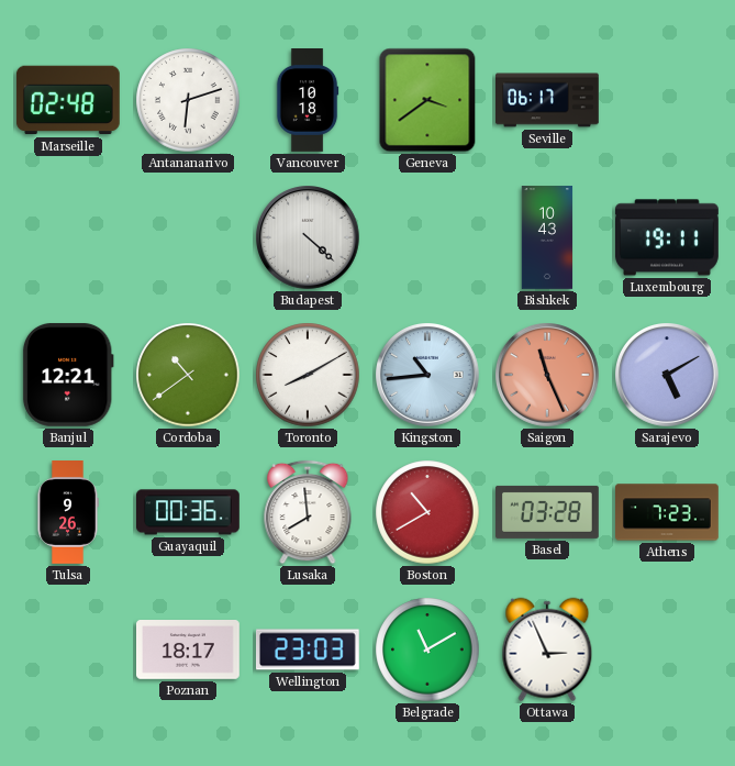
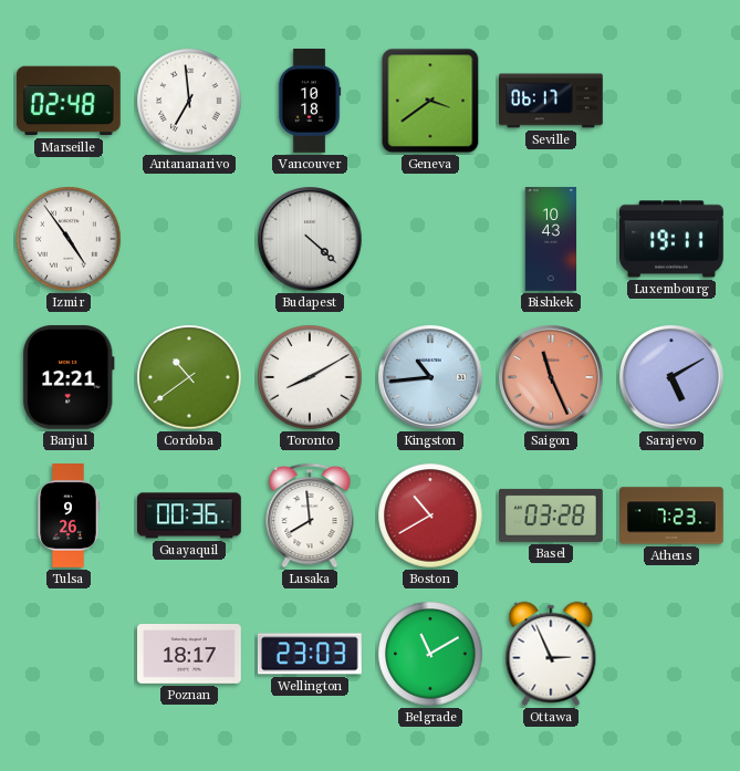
Antananarivo: 6:12 -> 6:59 (189, 101)
Izmir: none -> 4:54 (69, 239)
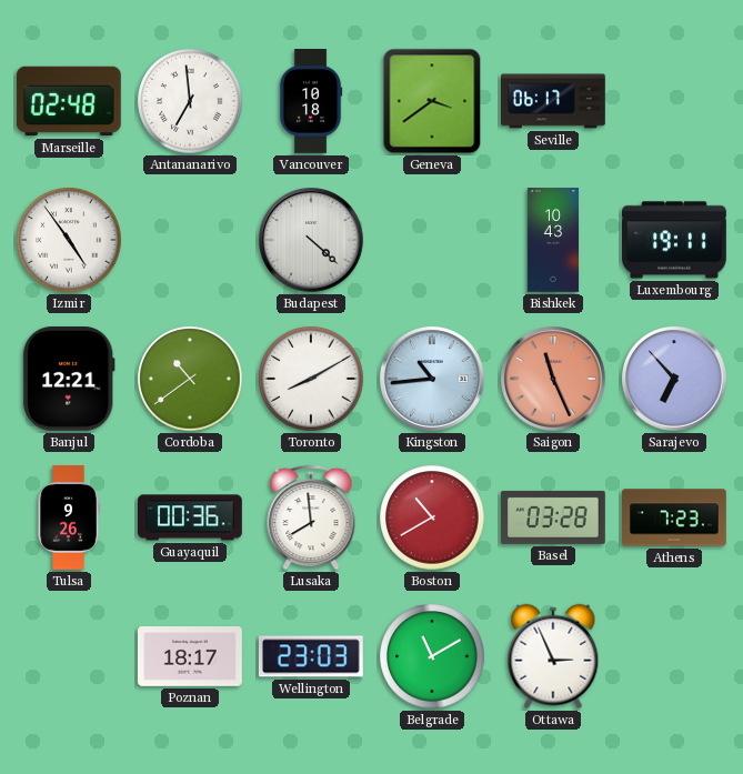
Sarajevo: 5:10 -> 6:53 (674, 379)
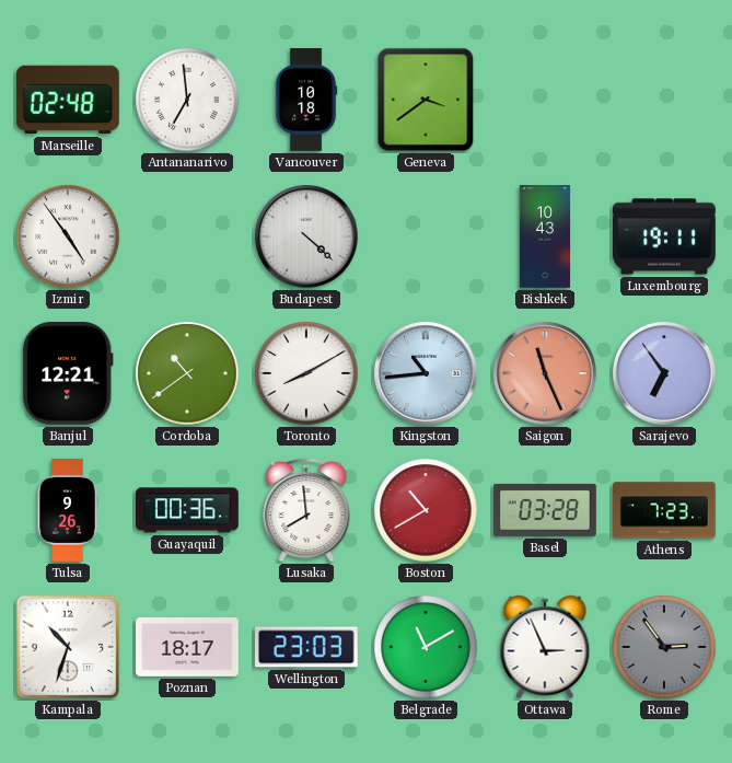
Seville: 06:17 -> none (554, 101)
Sarajevo: 6:53 -> 6:54 (664, 373)
Kampala: none -> 10:33 (68, 647)
Rome: none -> 2:54 (664, 647)
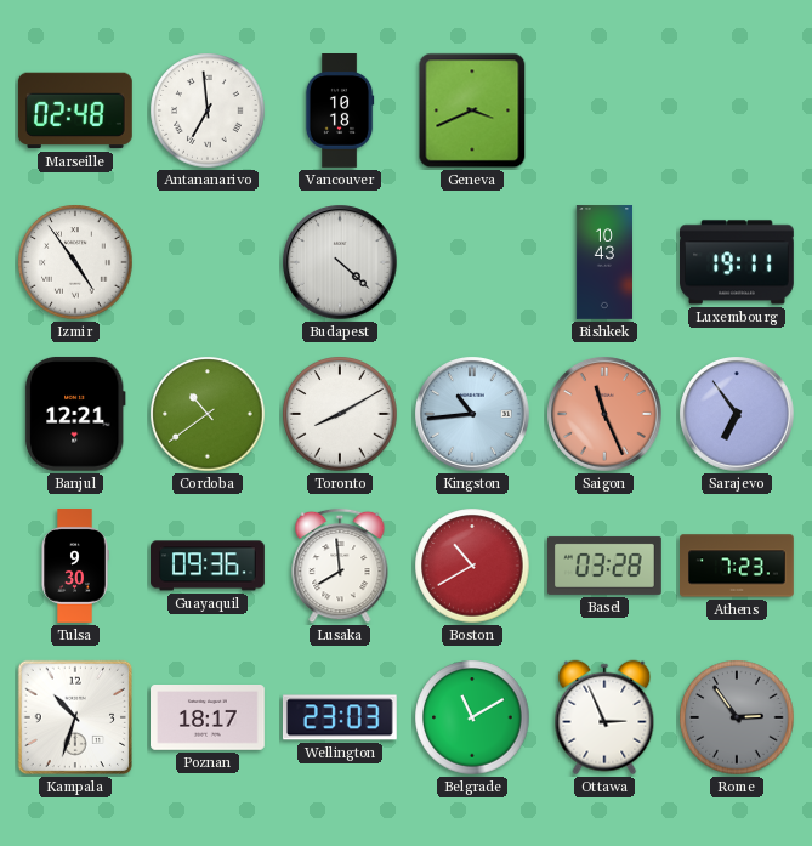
Geneva: 3:39 -> 3:41 (472, 110)
Tulsa: 9:26 -> 9:30 (75, 567)
Guayaquil: 00:36 -> 09:36 (209, 566)
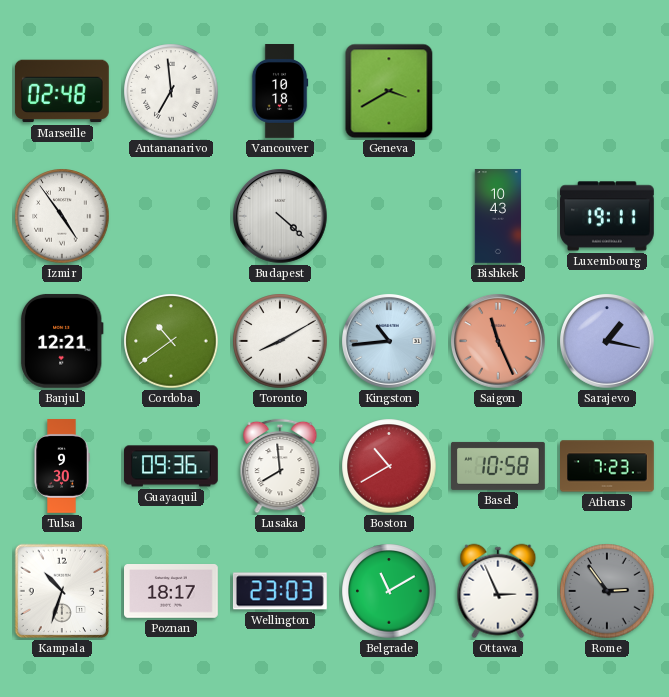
Geneva: 3:41 -> 3:40 (389, 91)
Sarajevo: 6:54 -> 1:17 (607, 341)
Basel: 03:28 -> 10:58 (499, 466)
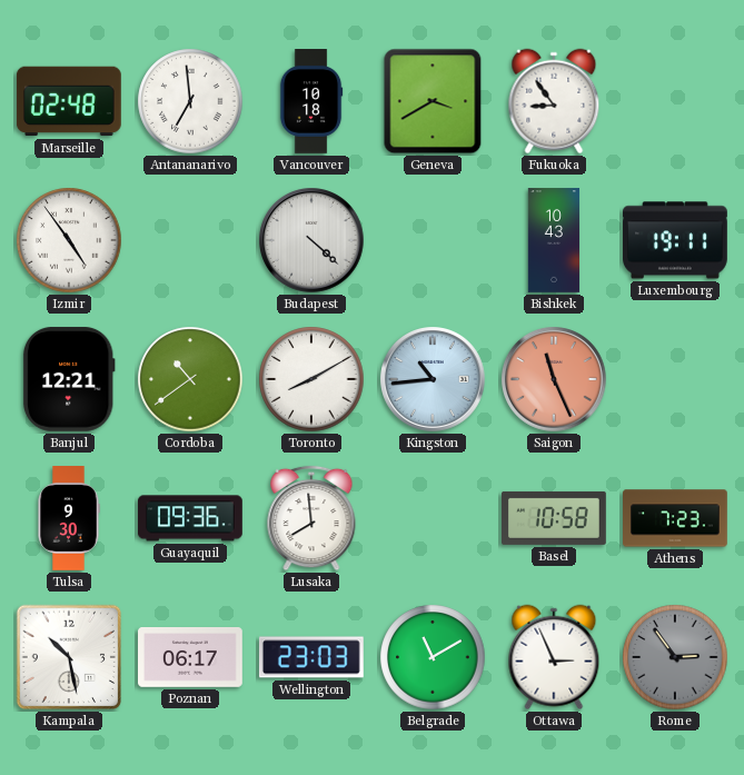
Fukuoka: none -> 8:54 (554, 101)
Sarajevo: 1:17 -> none (607, 341)
Boston: 10:40 -> none (389, 466)
Kampala: 10:33 -> 10:28 (69, 657)
Poznan: 18:17 -> 06:17 (191, 658)
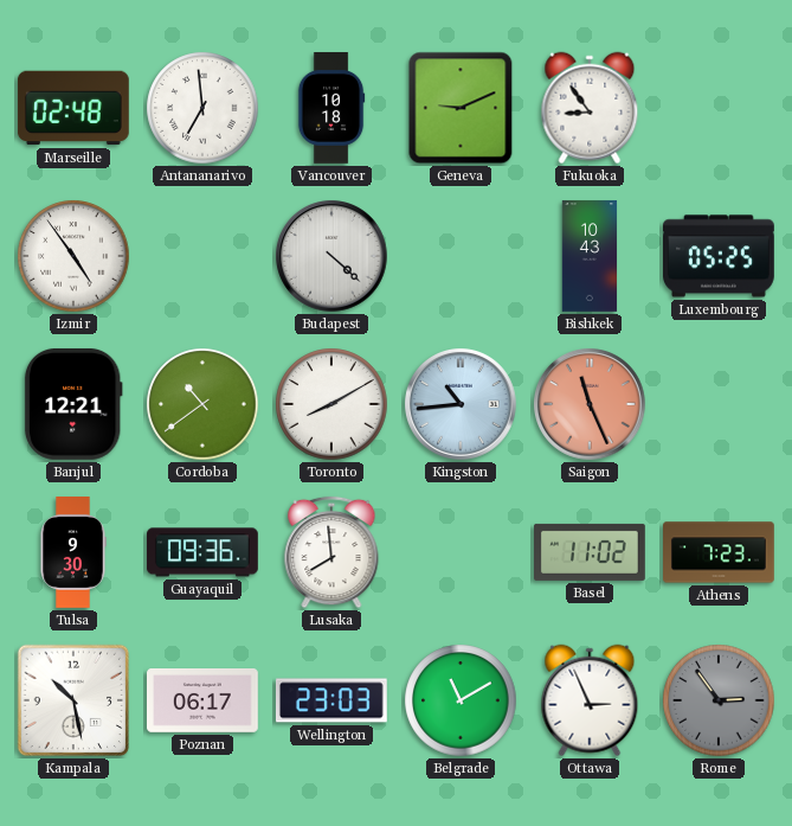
Geneva: 3:40 -> 9:11 (461, 108)
Luxembourg: 19:11 -> 05:25 (720, 256)
Basel: 10:58 -> 11:02 (591, 552)
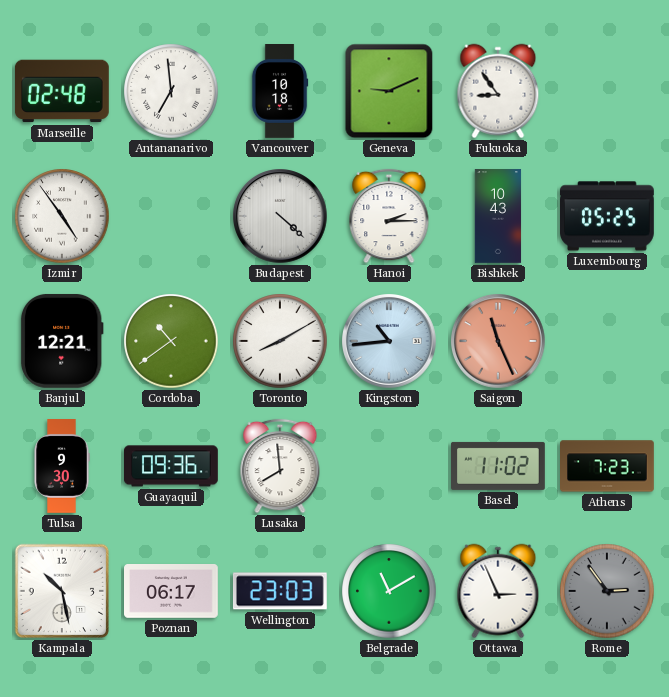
Hanoi: none -> 2:15 (389, 216)
